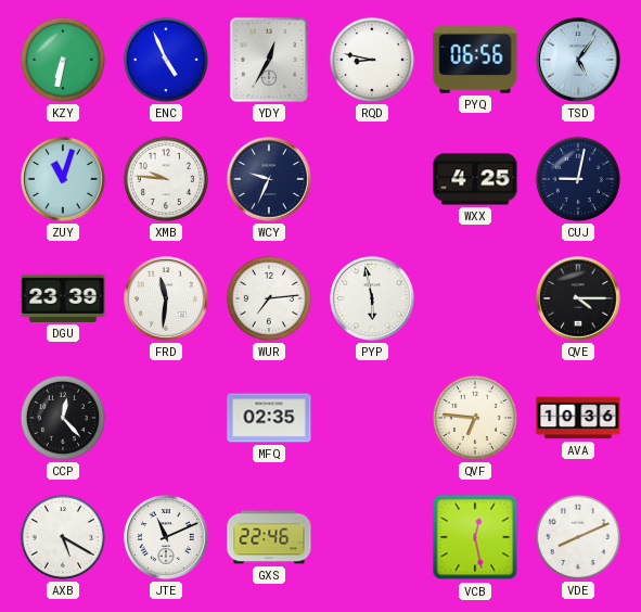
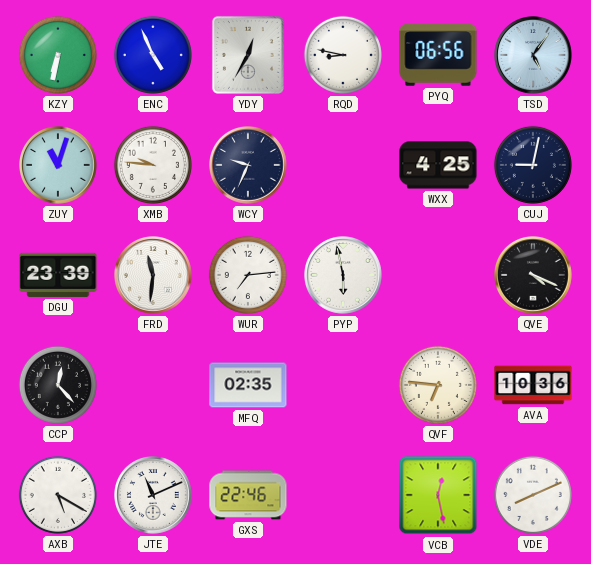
QVE: 4:15 -> 4:19 (534, 276)
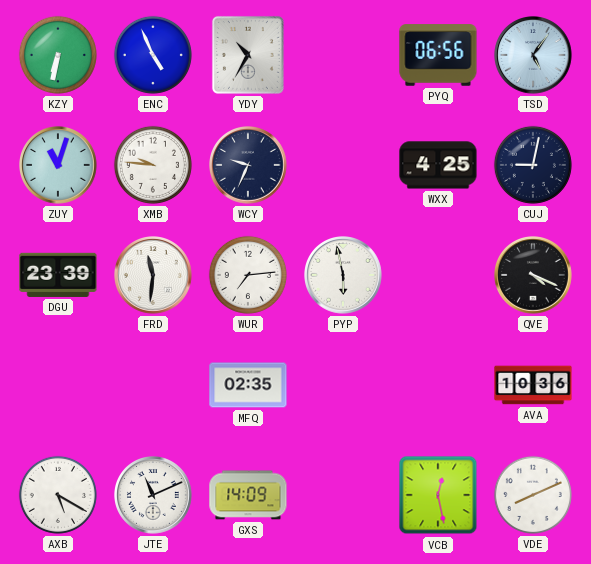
YDY: 12:35 -> 10:35 (248, 55)
RQD: 8:47 -> none (343, 55)
CCP: 12:23 -> none (58, 385)
QVF: 6:46 -> none (438, 385)
GXS: 22:46 -> 14:09 (248, 495)
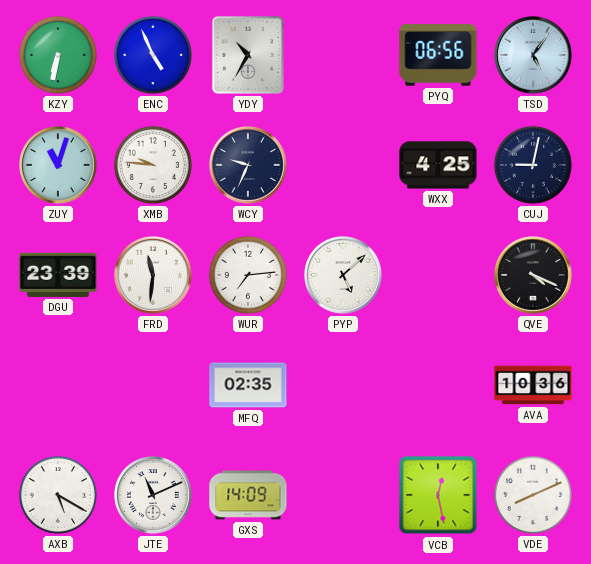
PYP: 5:58 -> 5:08 (344, 276)
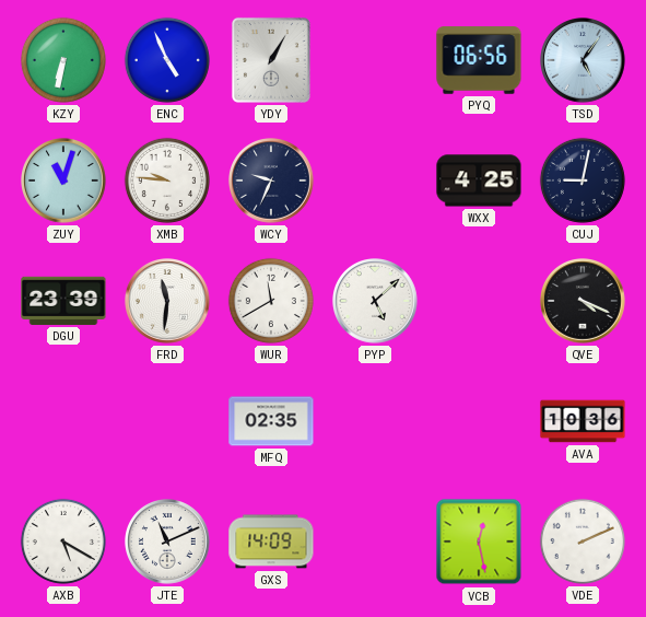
YDY: 10:35 -> 1:05 (271, 60)
WUR: 7:14 -> 11:40 (271, 301)
VDE: 8:11 -> 2:11 (583, 542)
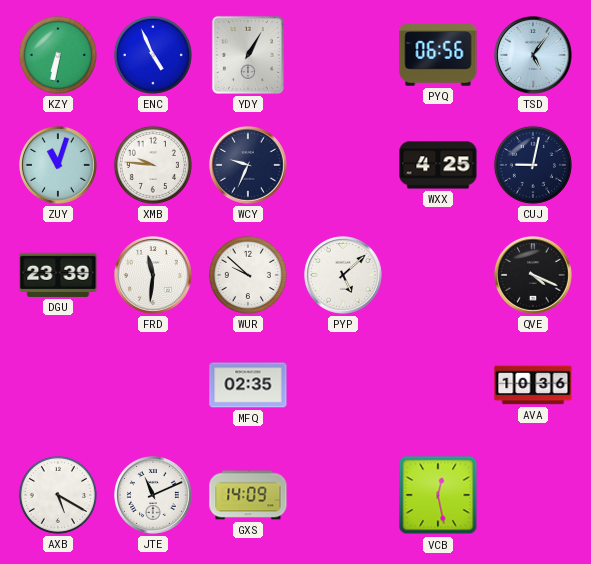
WUR: 11:40 -> 9:52 (248, 275)
VDE: 2:11 -> none (583, 542)
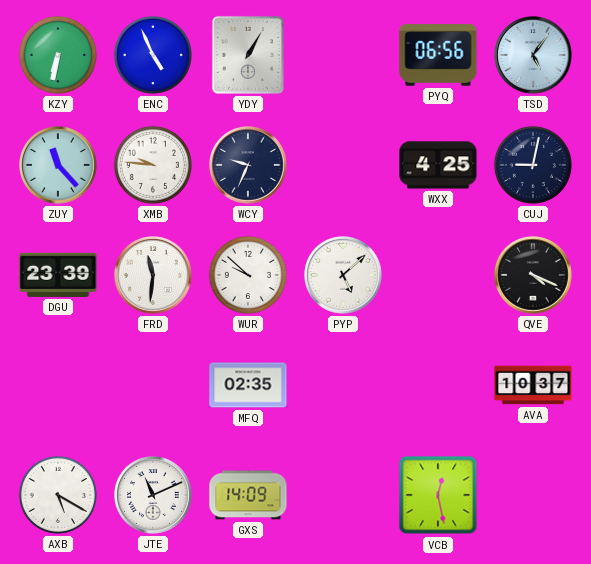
ZUY: 11:03 -> 11:23 (59, 166)
AVA: 10:36 -> 10:37 (533, 385)
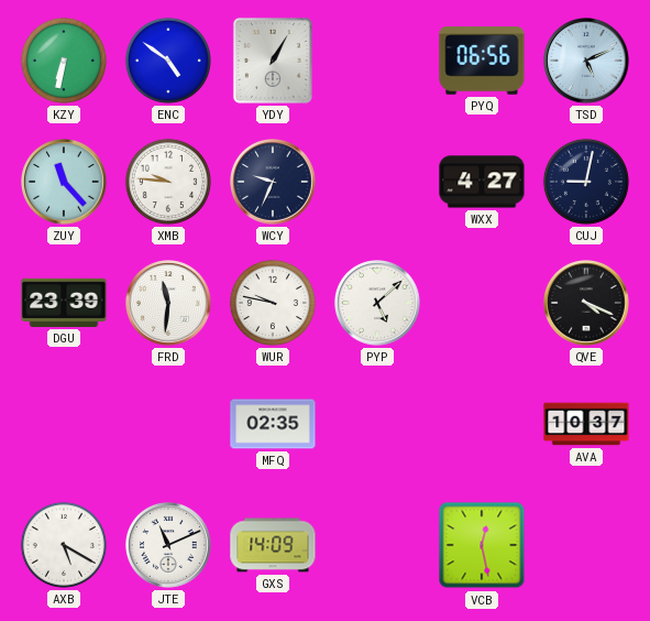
ENC: 4:56 -> 4:51 (168, 61)
TSD: 5:06 -> 5:11 (587, 62)
WXX: 4:25 -> 4:27 (482, 182)
WUR: 9:52 -> 9:47 (273, 303)
